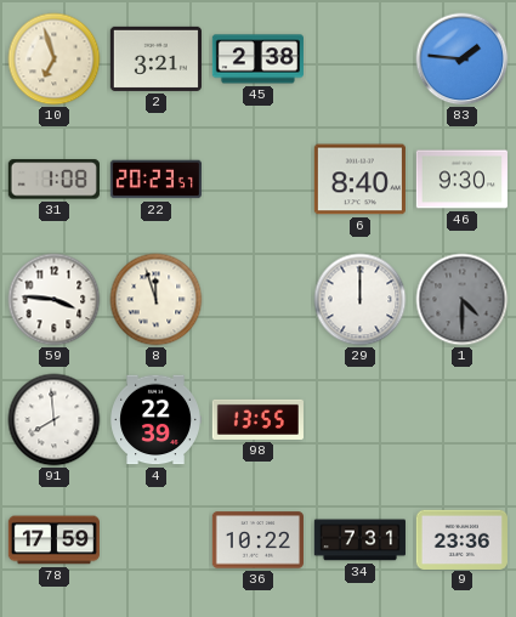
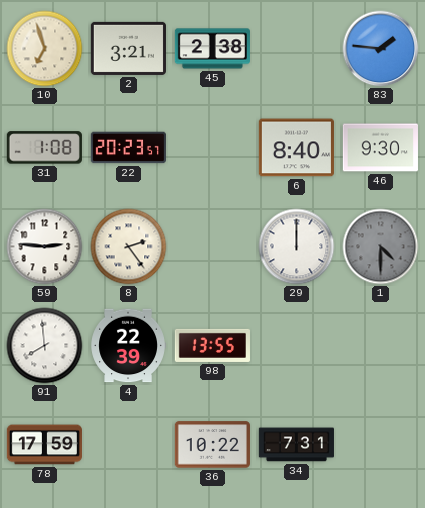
59: 3:46 -> 2:46 (45, 247)
8: 11:57 -> 2:24 (129, 247)
9: 23:36 -> none (461, 539)
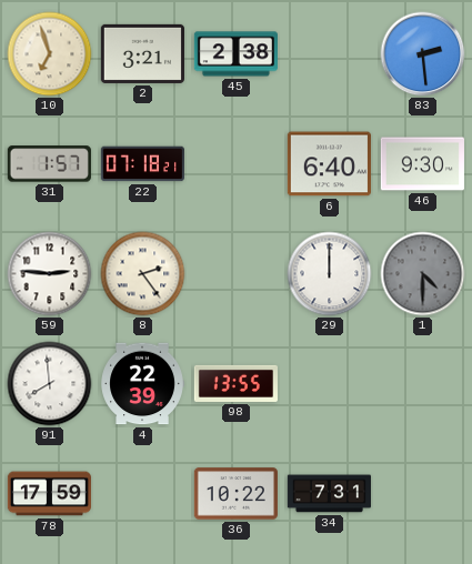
83: 1:46 -> 2:29 (423, 54)
31: 1:08 -> 1:57 (49, 164)
22: 20:23 -> 07:18 (142, 164)
6: 8:40 -> 6:40 (329, 164)
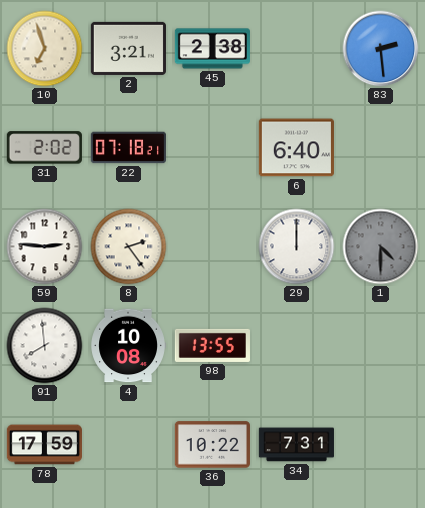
31: 1:57 -> 2:02 (44, 148)
46: 9:30 -> none (422, 164)
4: 22:39 -> 10:08 (128, 346)
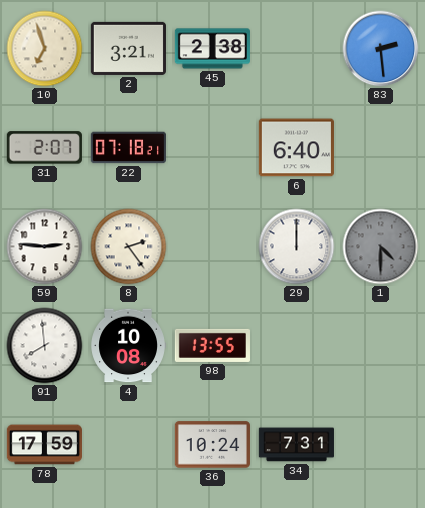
31: 2:02 -> 2:07 (44, 148)
36: 10:22 -> 10:24 (212, 445)
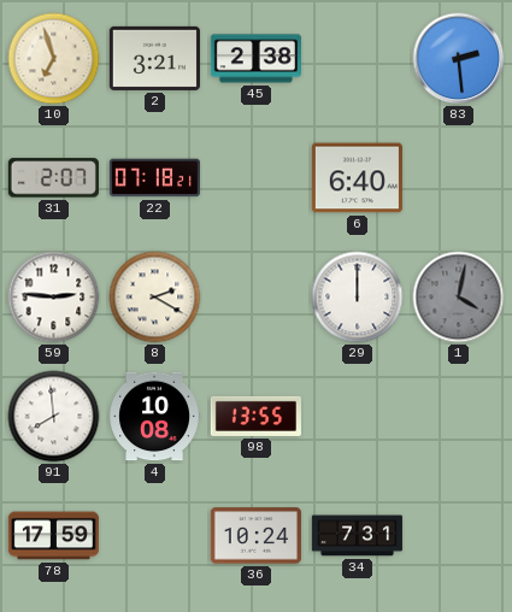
8: 2:24 -> 2:20 (155, 298)
1: 4:30 -> 4:02 (459, 298)
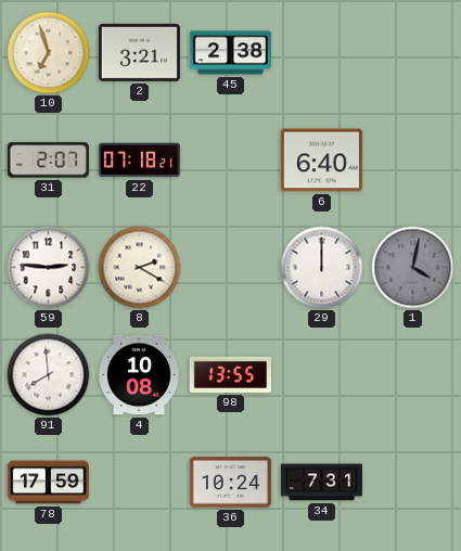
83: 2:29 -> none (459, 59)
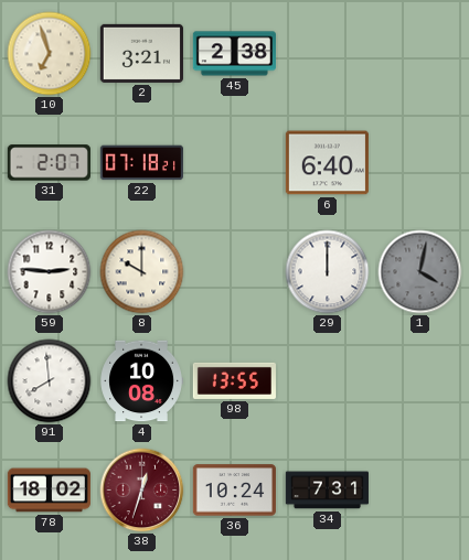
8: 2:20 -> 10:00 (142, 272)
78: 17:59 -> 18:02 (49, 491)
38: none -> 12:33 (142, 491)
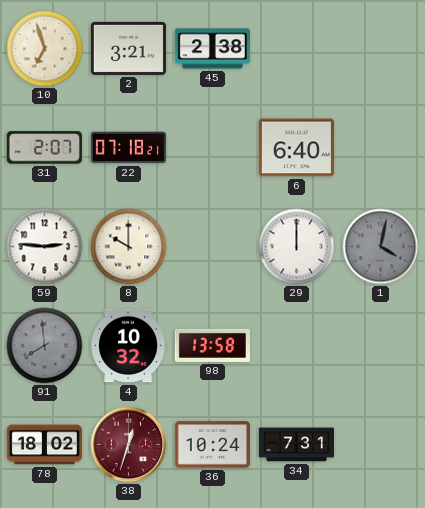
91 dial: white -> grey (45, 346)
4: 10:08 -> 10:32 (128, 346)
98: 13:55 -> 13:58 (212, 345)
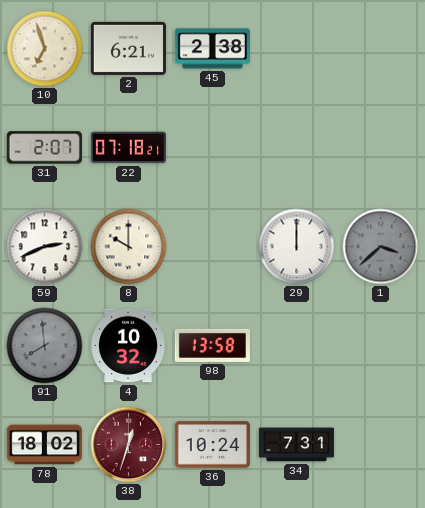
2: 3:21 -> 6:21 (128, 48)
6: 6:40 -> none (296, 148)
59: 2:46 -> 2:41 (45, 247)
1: 4:02 -> 3:38 (381, 247)
